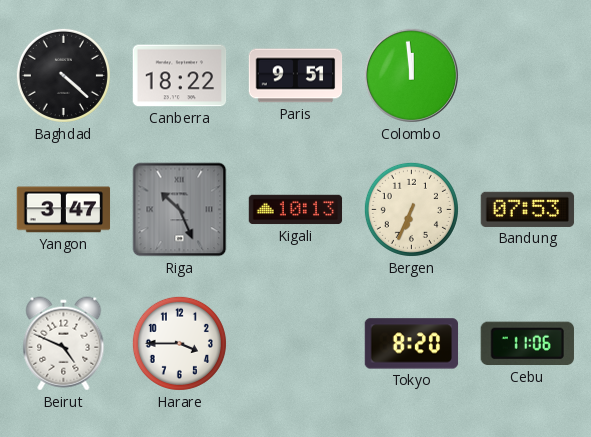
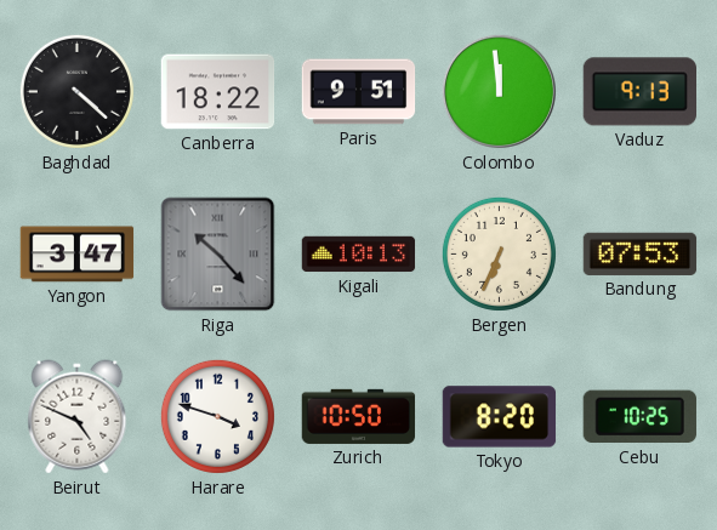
Vaduz: none -> 9:13 (639, 92)
Riga: 10:26 -> 10:23 (218, 255)
Harare: 3:45 -> 3:48 (217, 416)
Zurich: none -> 10:50 (359, 416)
Cebu: 11:06 -> 10:25 (639, 417)
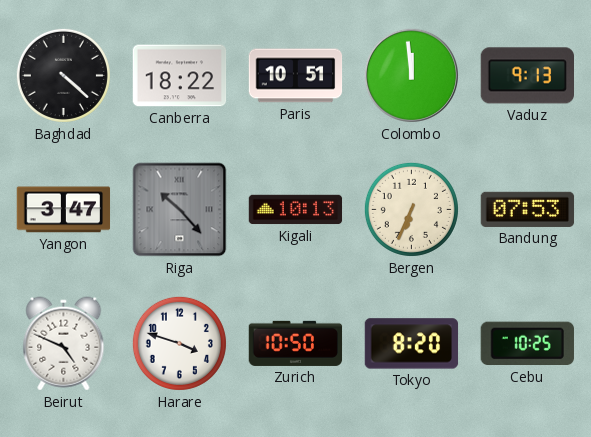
Paris: 9:51 -> 10:51 (296, 76)
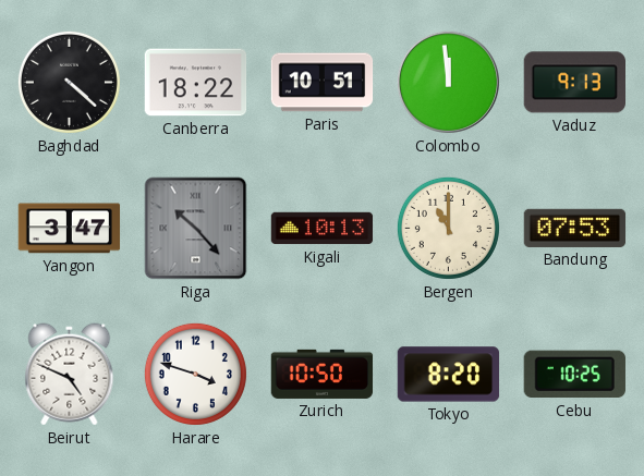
Bergen: 6:34 -> 11:00 (448, 228)
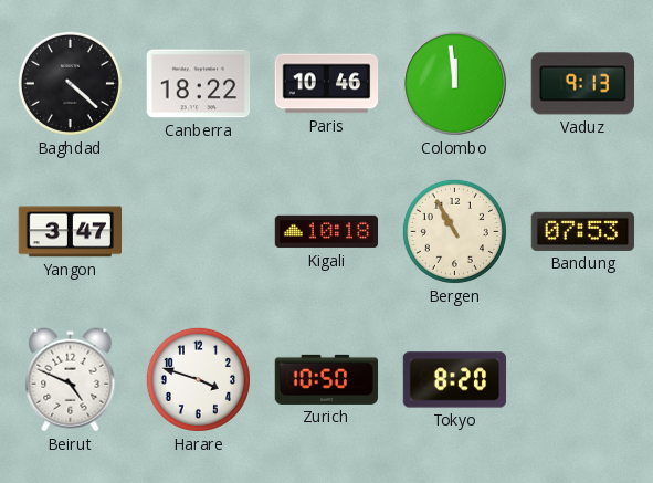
Paris: 10:51 -> 10:46 (327, 84)
Riga: 10:23 -> none (196, 229)
Kigali: 10:13 -> 10:18 (327, 232)
Bergen: 11:00 -> 10:55 (454, 231)
Cebu: 10:25 -> none (574, 375)
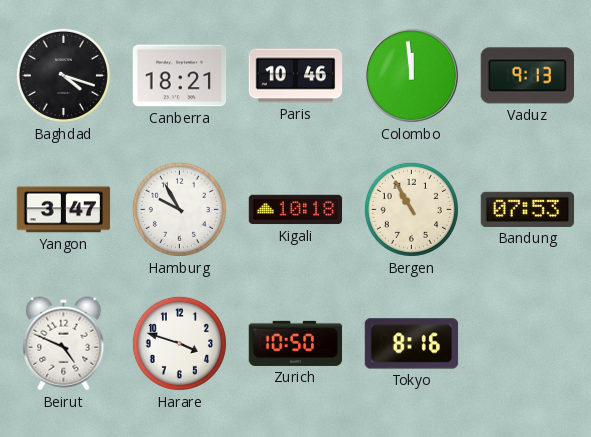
Baghdad: 4:22 -> 4:18 (63, 75)
Canberra: 18:22 -> 18:21 (180, 76)
Hamburg: none -> 9:55 (179, 209)
Tokyo: 8:20 -> 8:16 (412, 344)
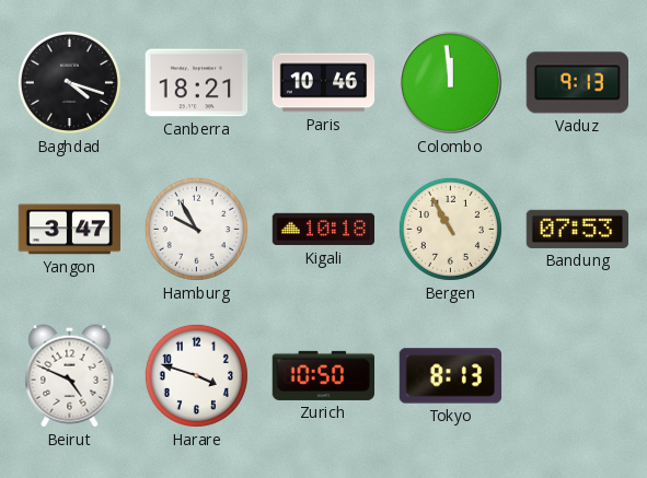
Tokyo: 8:16 -> 8:13 (451, 376)
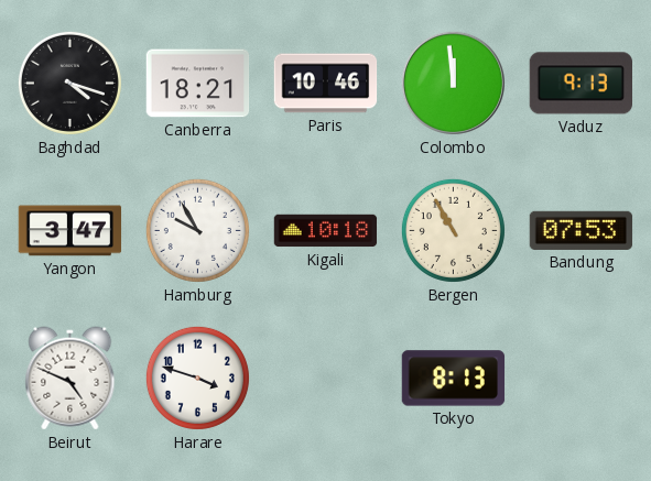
Zurich: 10:50 -> none (324, 375)
